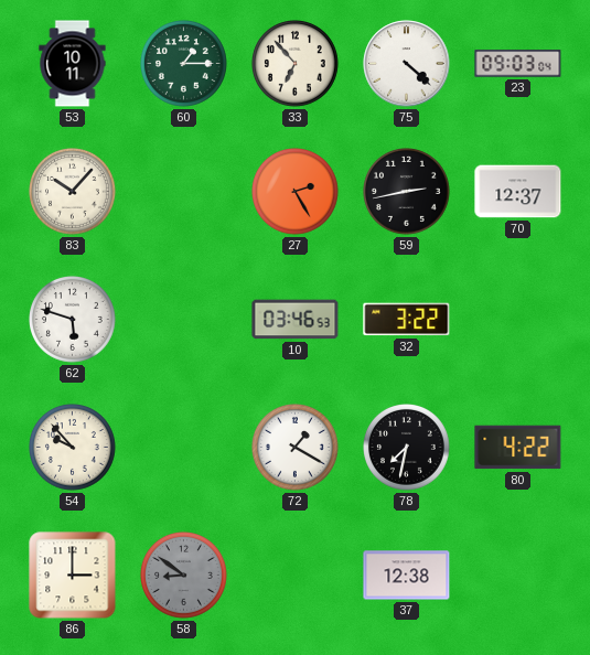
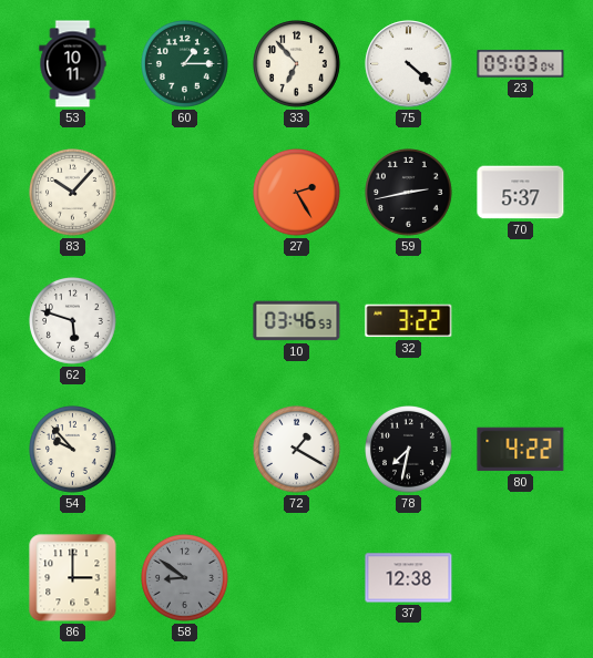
70: 12:37 -> 5:37 (521, 193)
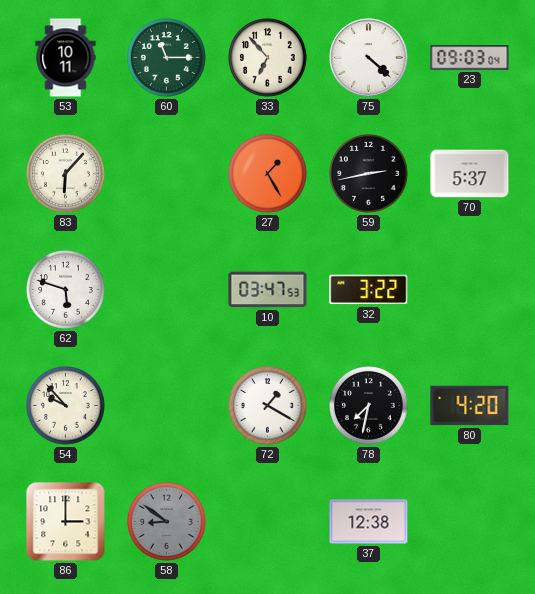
60: 1:15 -> 11:15 (167, 58)
83: 10:07 -> 6:07 (66, 174)
27: 2:25 -> 1:25 (268, 174)
10: 03:46 -> 03:47 (268, 290)
80: 4:22 -> 4:20 (470, 406)
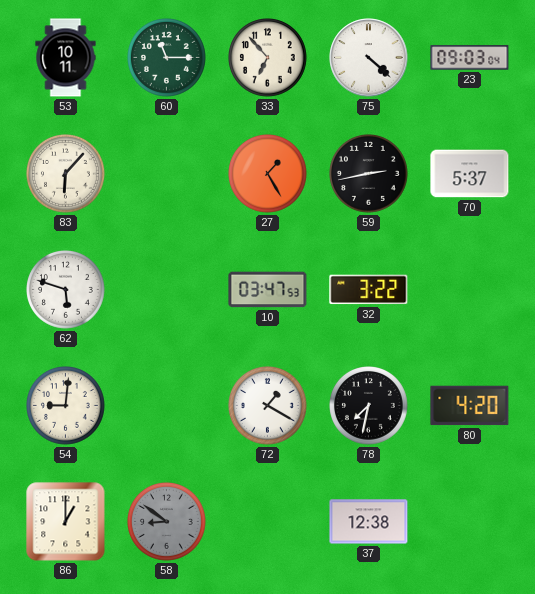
54: 9:53 -> 9:01 (66, 406)
86: 3:00 -> 1:00 (66, 522)
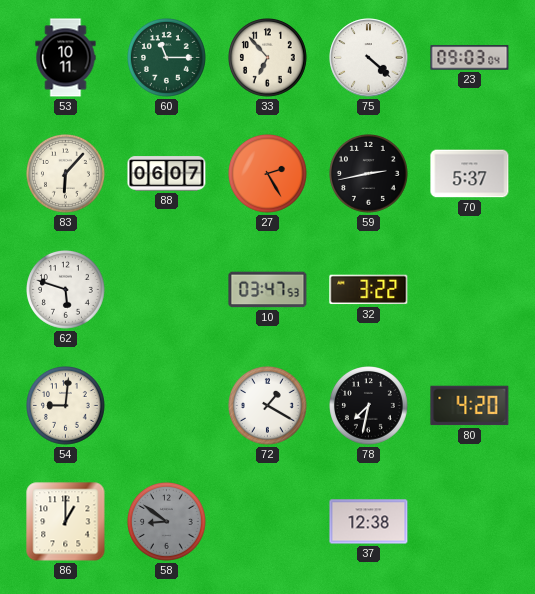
88: none -> 06:07 (167, 174)
27: 1:25 -> 2:25 (268, 174)
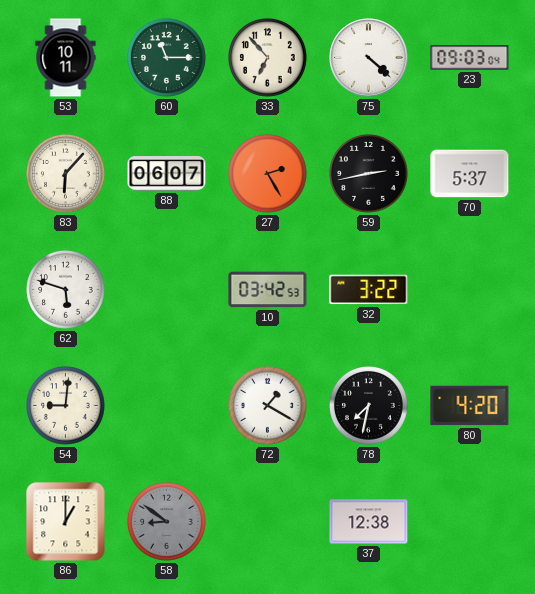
10: 03:47 -> 03:42 (268, 290)
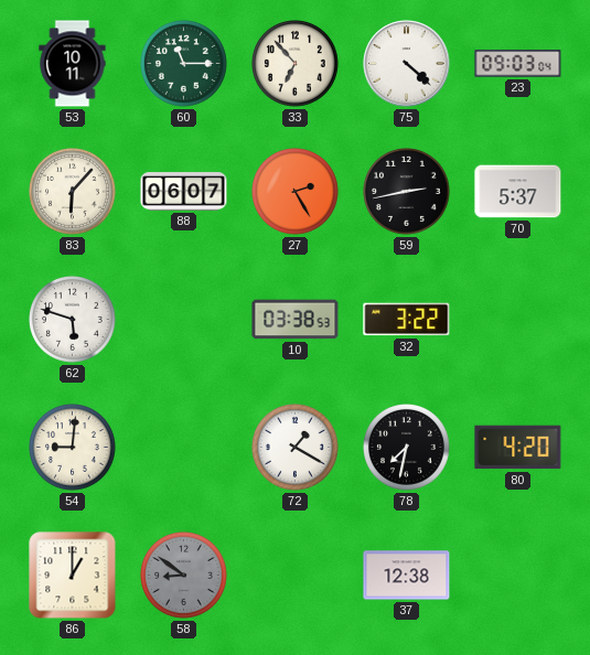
10: 03:42 -> 03:38 (296, 320)
